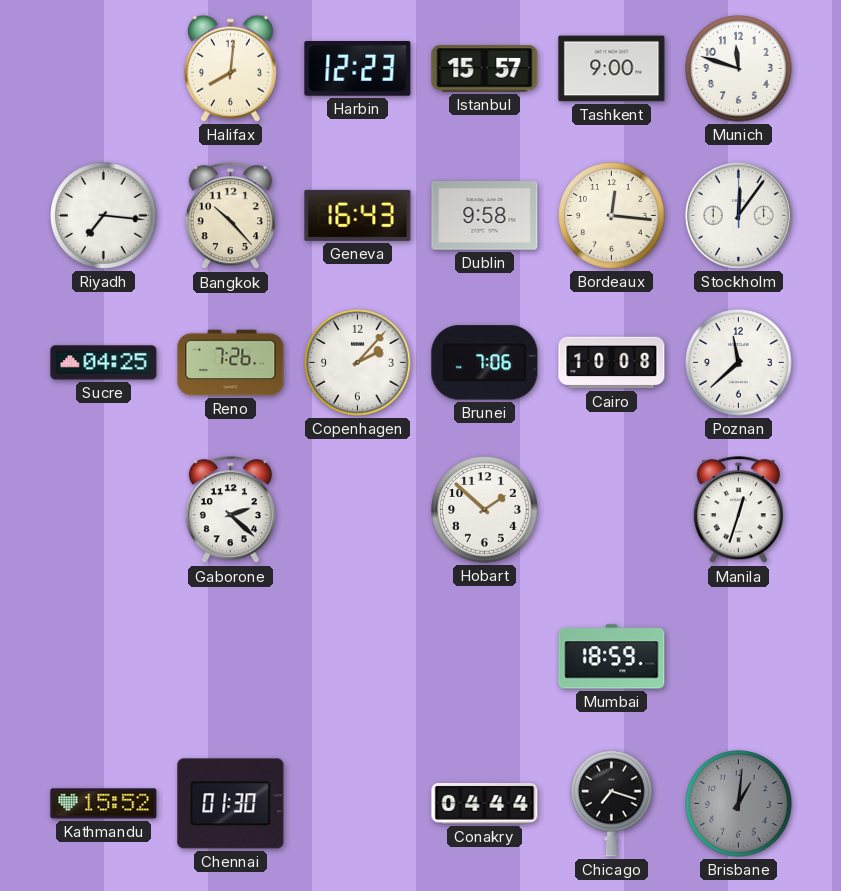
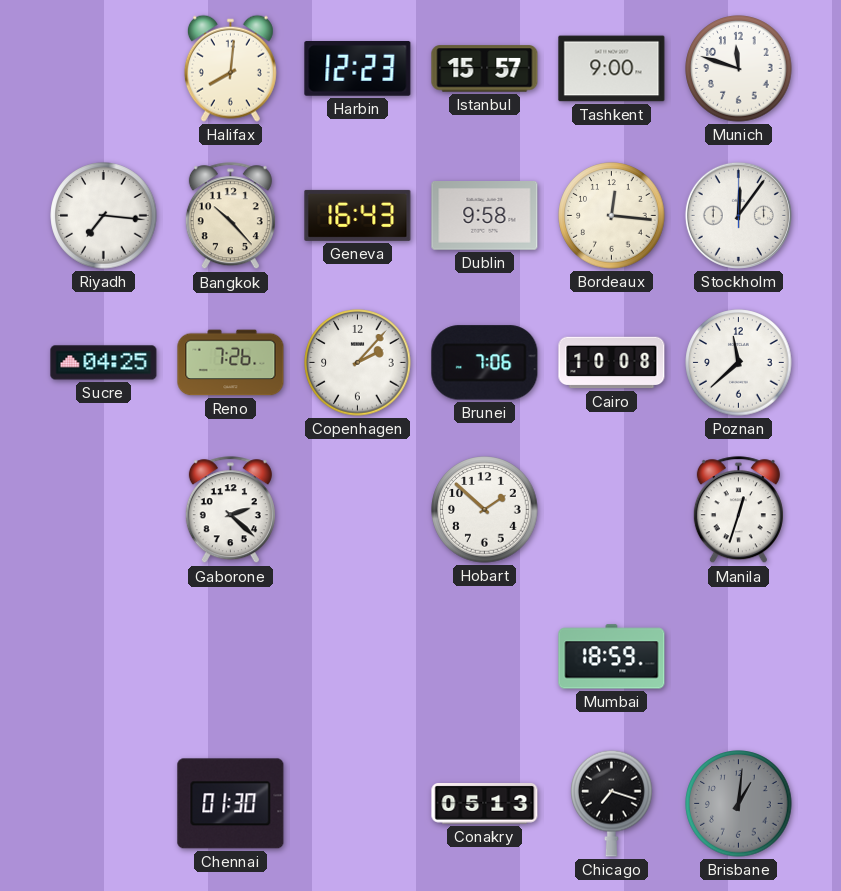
Kathmandu: 15:52 -> none (104, 804)
Conakry: 04:44 -> 05:13 (485, 804)
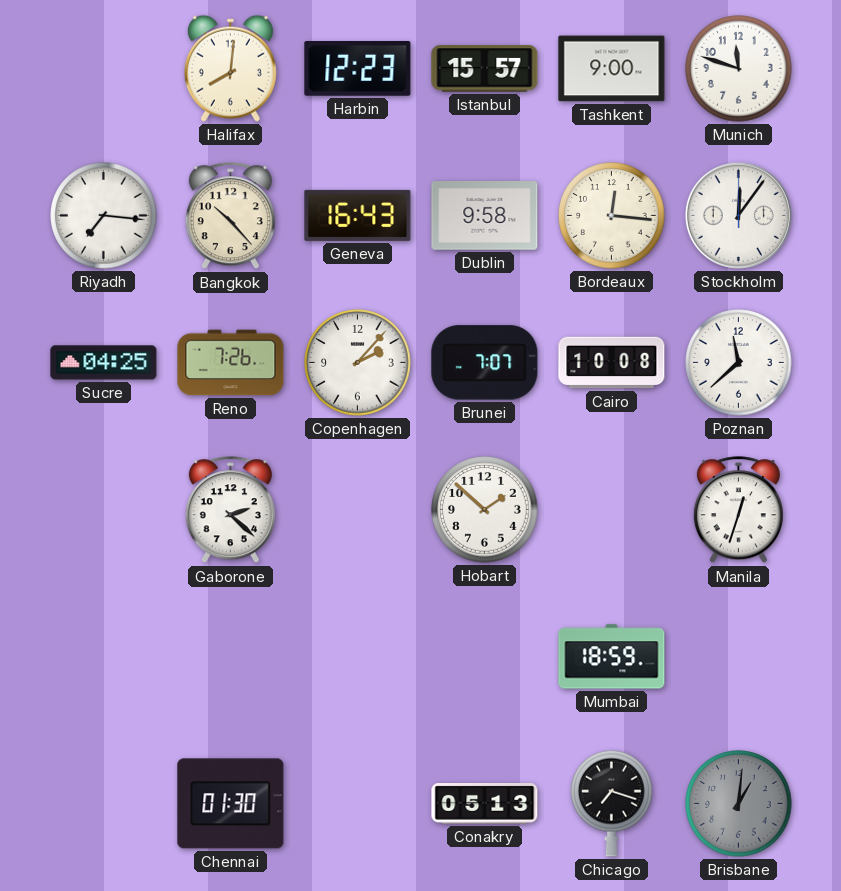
Brunei: 7:06 -> 7:07 (485, 363)
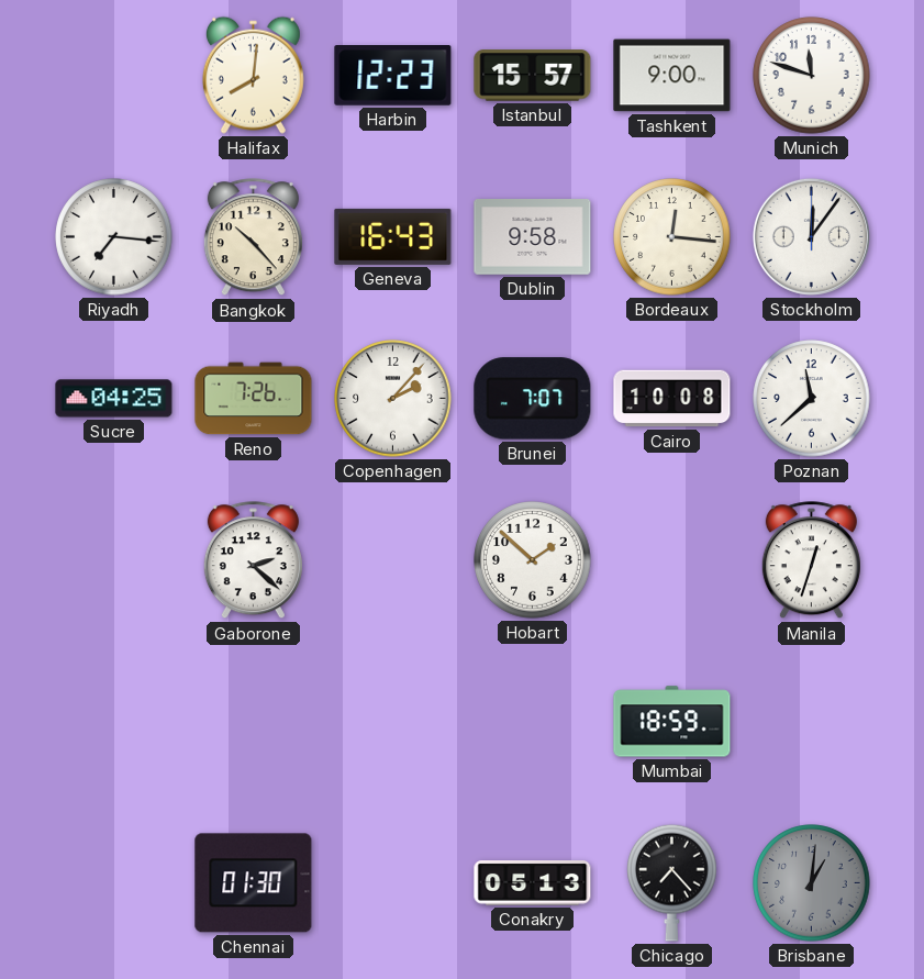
Chicago: 7:18 -> 7:23 (672, 882)
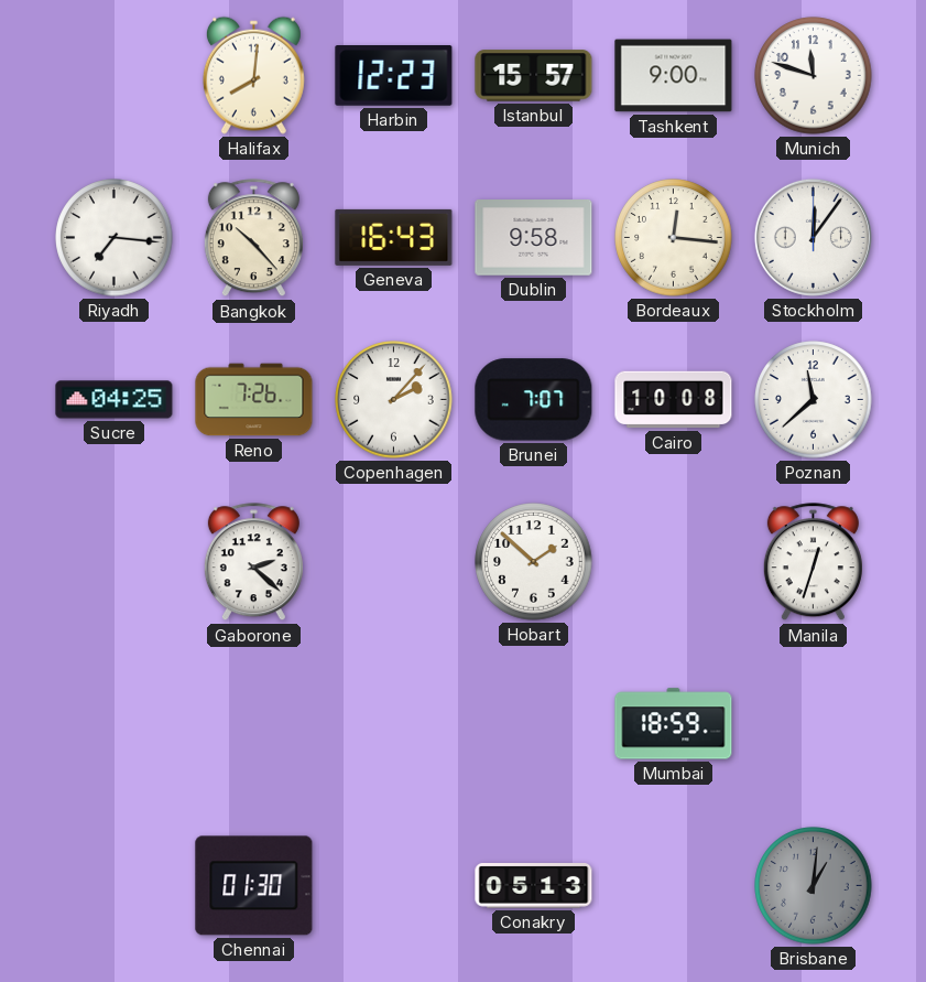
Chicago: 7:23 -> none (672, 882)
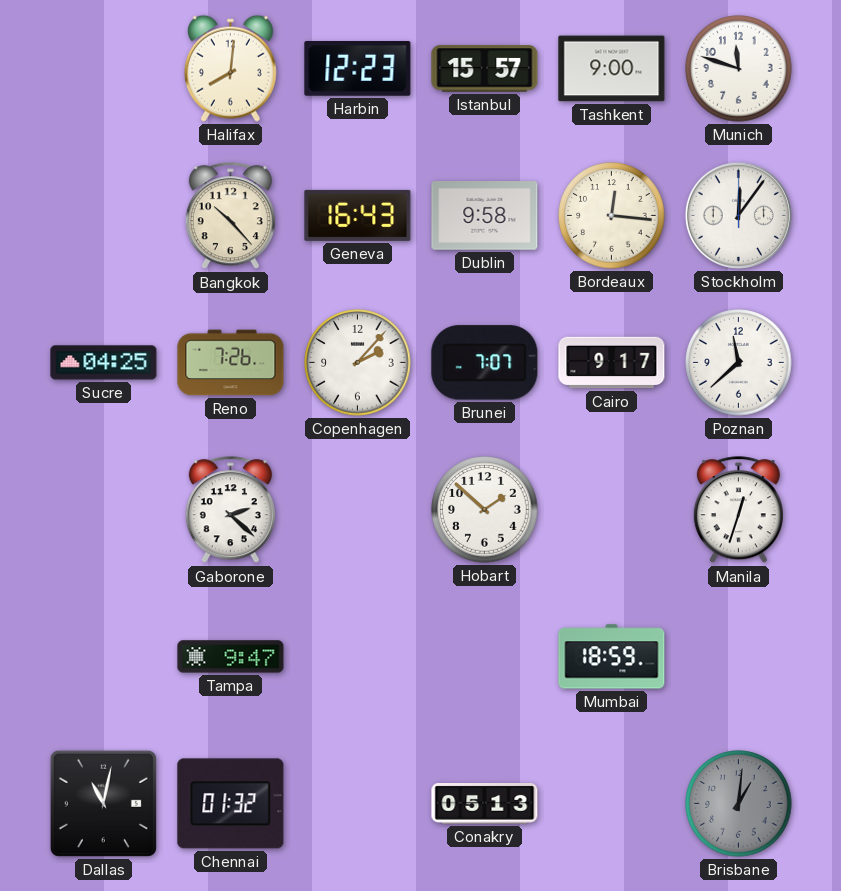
Riyadh: 7:16 -> none (115, 238)
Cairo: 10:08 -> 9:17 (612, 363)
Tampa: none -> 9:47 (231, 657)
Dallas: none -> 11:02 (103, 803)
Chennai: 01:30 -> 01:32 (231, 804)
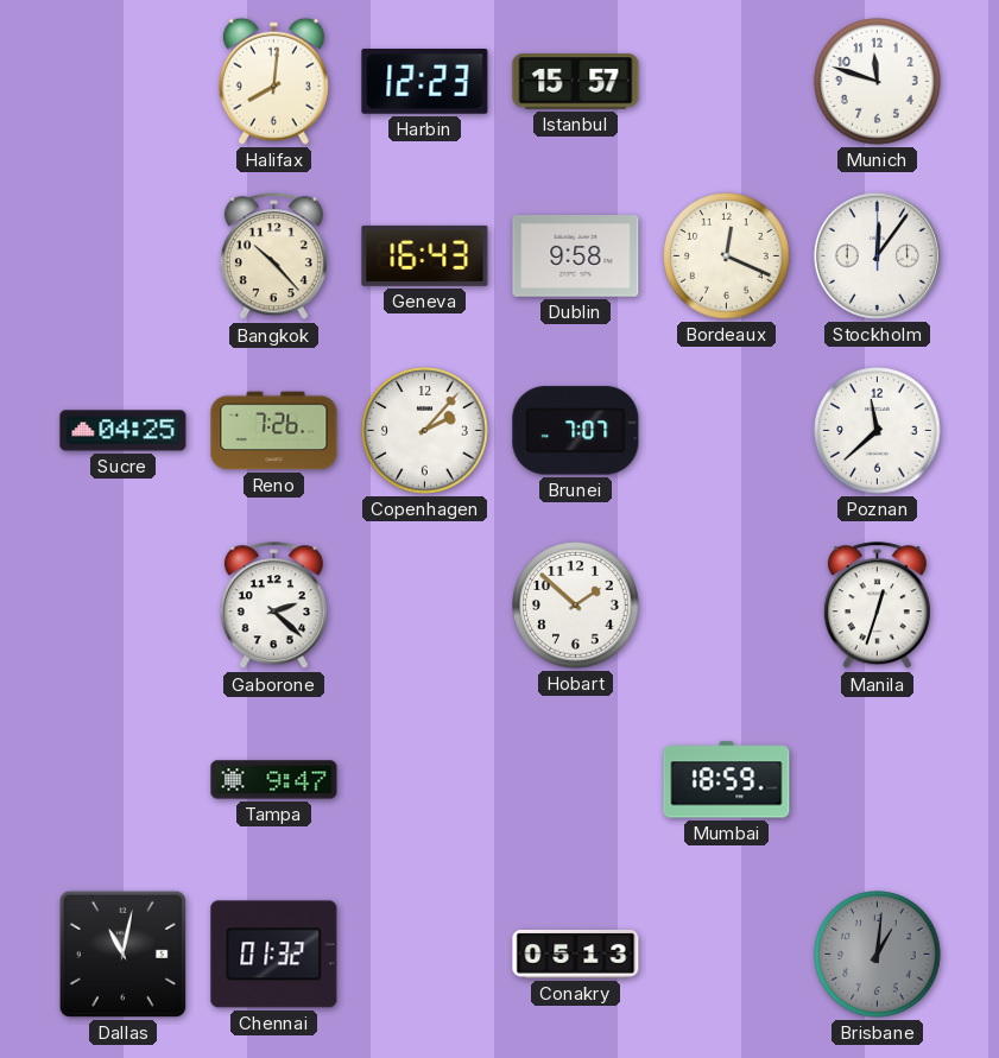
Tashkent: 9:00 -> none (612, 69)
Bordeaux: 12:16 -> 12:19 (727, 256)
Cairo: 9:17 -> none (612, 363)
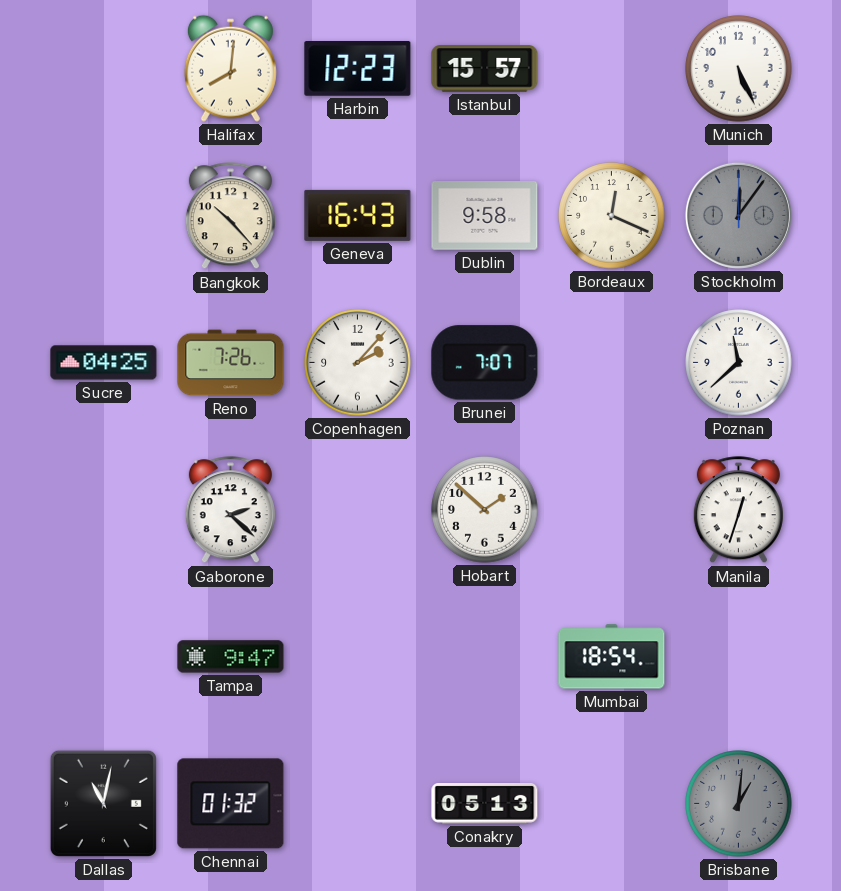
Munich: 11:48 -> 5:26 (739, 69)
Stockholm dial: white -> grey (738, 215)
Mumbai: 18:59 -> 18:54 (612, 657)
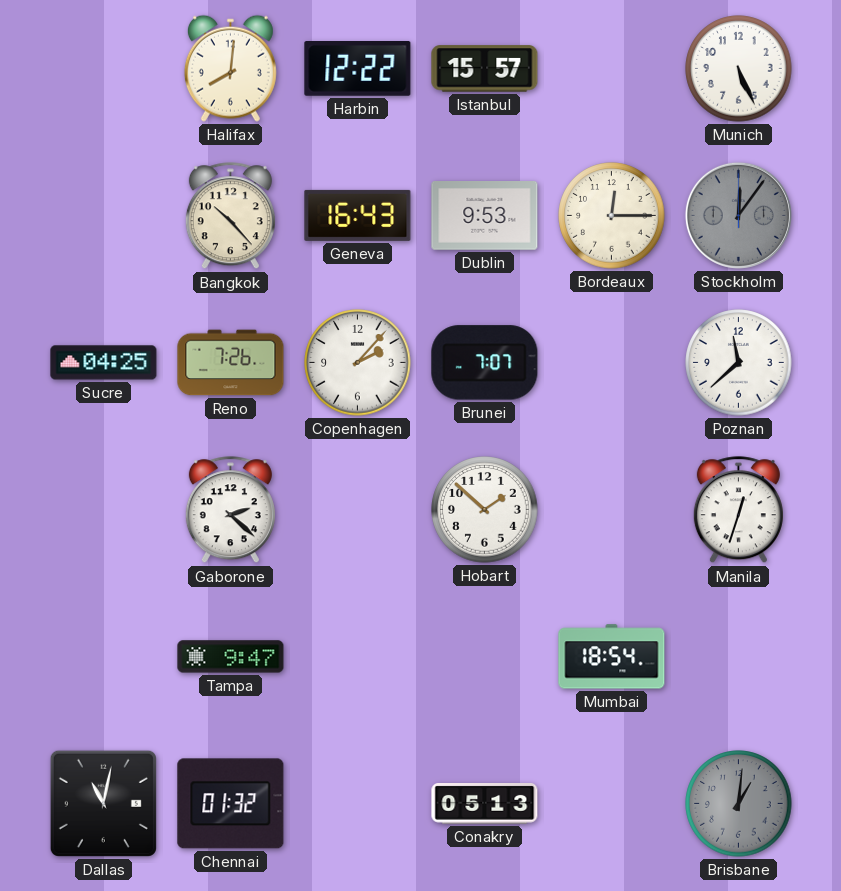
Harbin: 12:23 -> 12:22 (358, 69)
Dublin: 9:58 -> 9:53 (485, 216)
Bordeaux: 12:19 -> 12:15 (612, 216)
